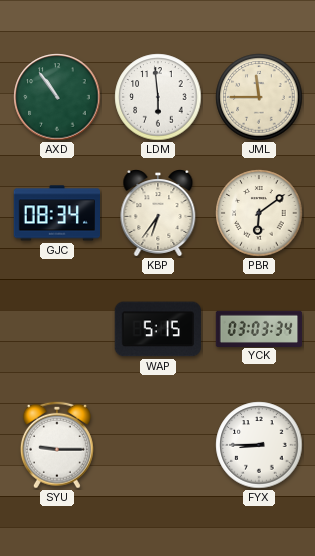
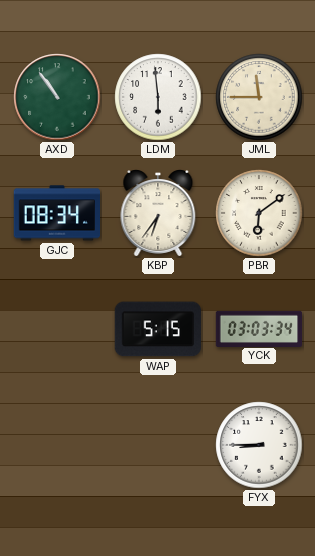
SYU: 9:15 -> none (57, 445)
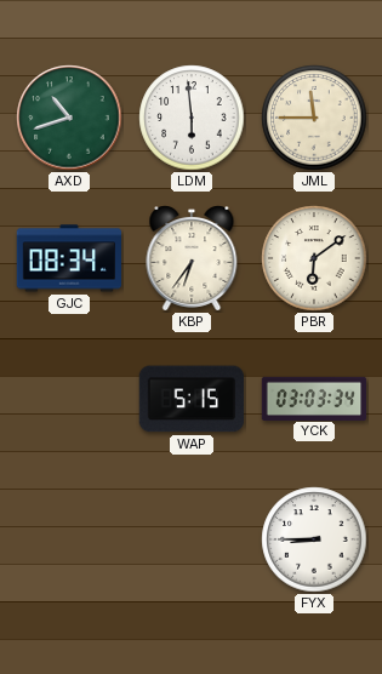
AXD: 10:54 -> 10:42 (69, 118)
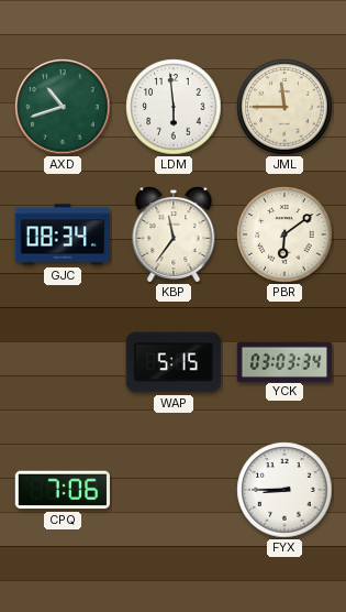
KBP: 6:36 -> 11:36 (174, 236)
CPQ: none -> 7:06 (63, 490)
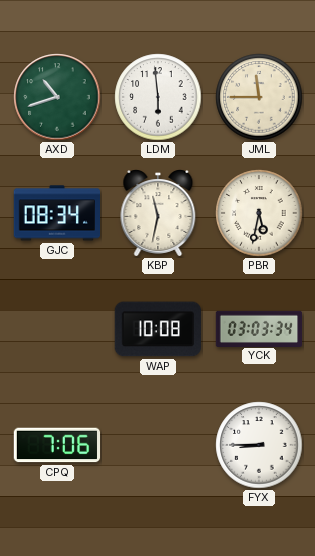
KBP: 11:36 -> 11:32 (158, 214)
PBR: 6:09 -> 5:32 (259, 213)
WAP: 5:15 -> 10:08 (158, 329)
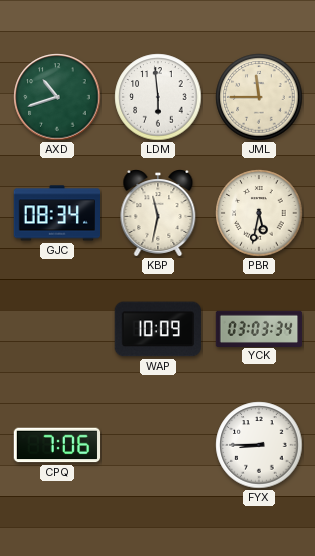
WAP: 10:08 -> 10:09 (158, 329)
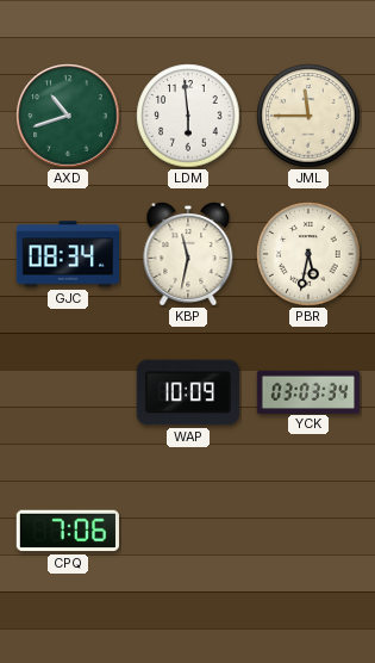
FYX: 8:45 -> none (259, 445)
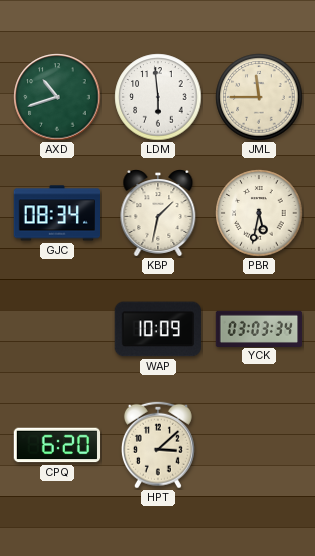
KBP: 11:32 -> 1:32 (158, 214)
CPQ: 7:06 -> 6:20 (57, 445)
HPT: none -> 3:08 (158, 445)
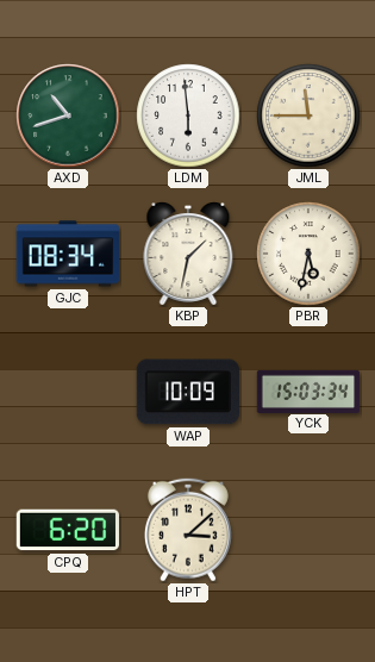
YCK: 03:03 -> 15:03 (308, 391)
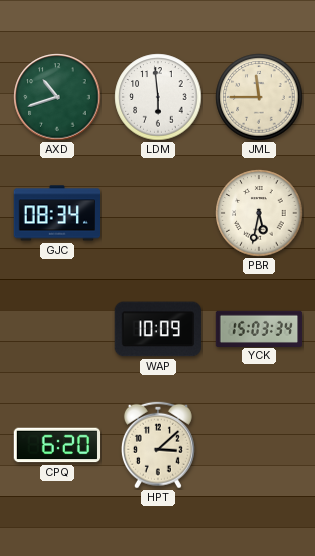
KBP: 1:32 -> none (188, 255)
